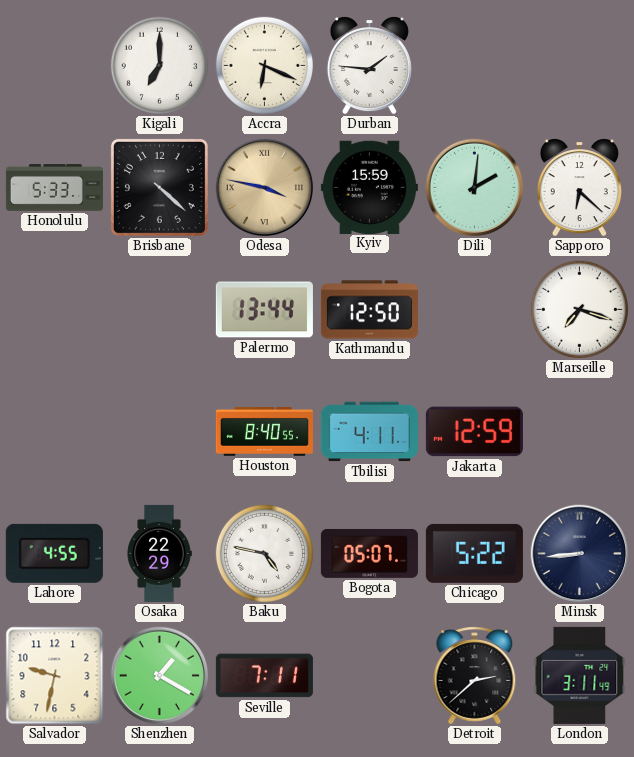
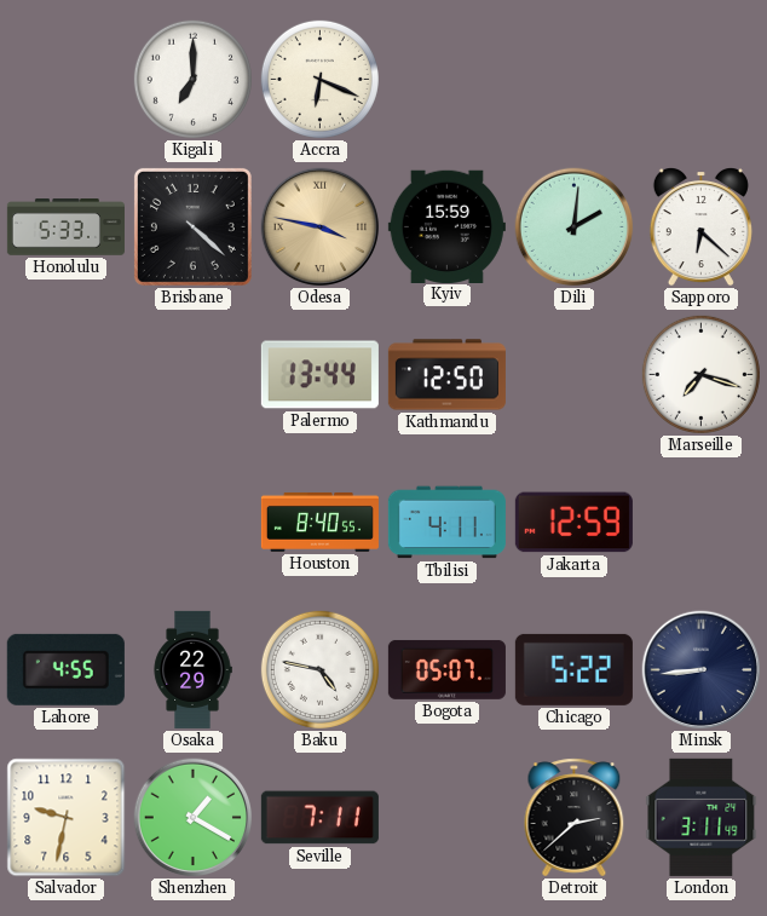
Durban: 1:46 -> none (369, 66)
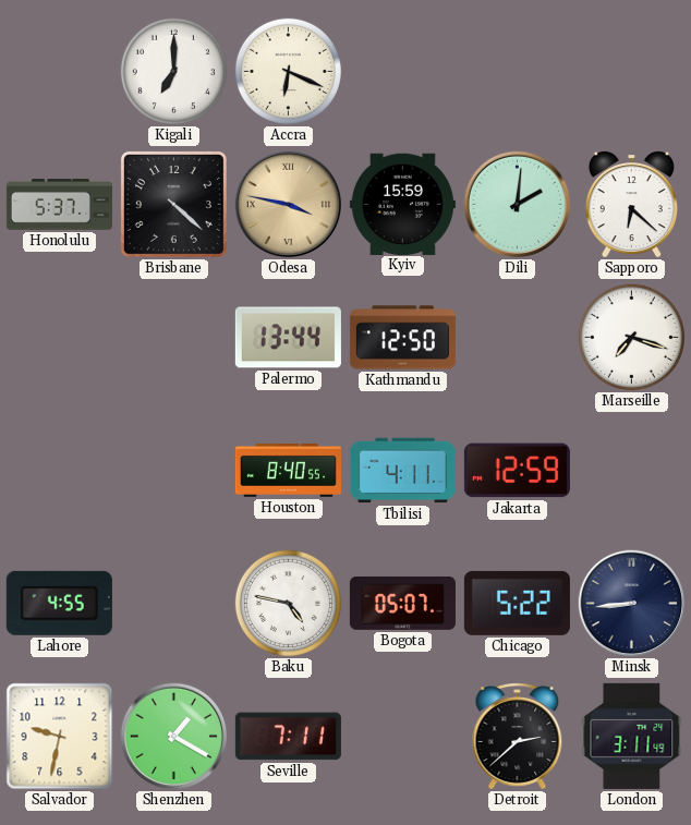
Honolulu: 5:33 -> 5:37 (59, 205)
Osaka: 22:29 -> none (192, 669)
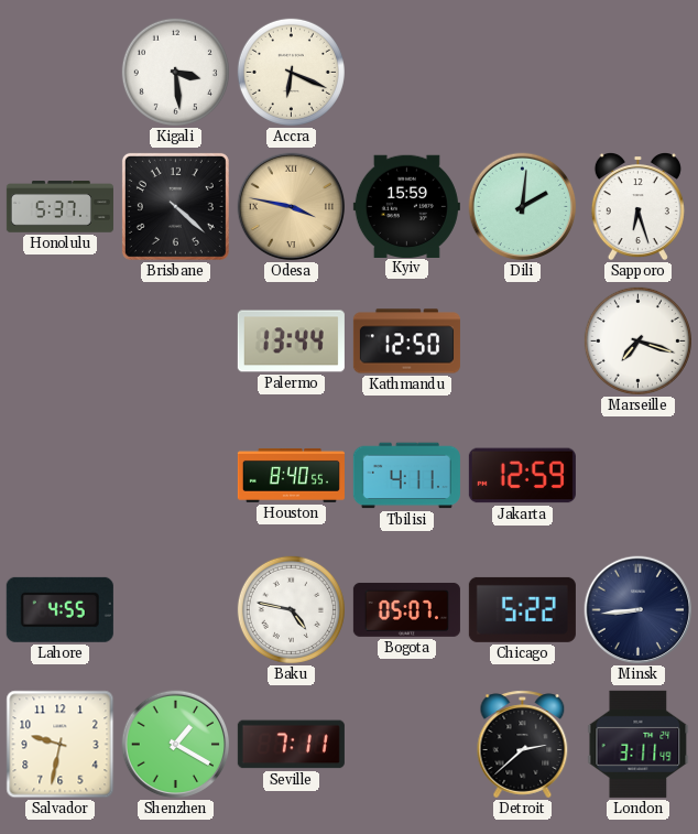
Kigali: 7:00 -> 3:29 (175, 72)
Sapporo: 6:22 -> 6:27 (637, 207)
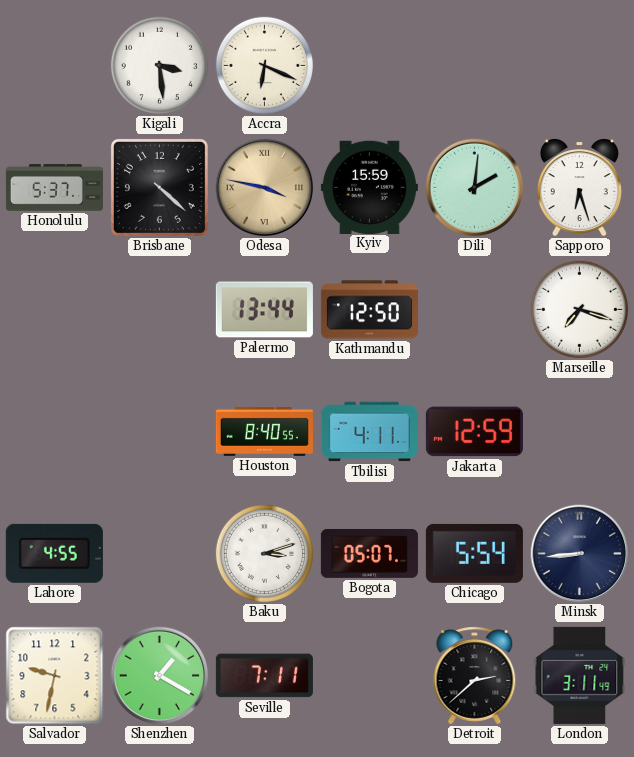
Baku: 4:47 -> 3:12 (264, 553)
Chicago: 5:22 -> 5:54 (474, 553)
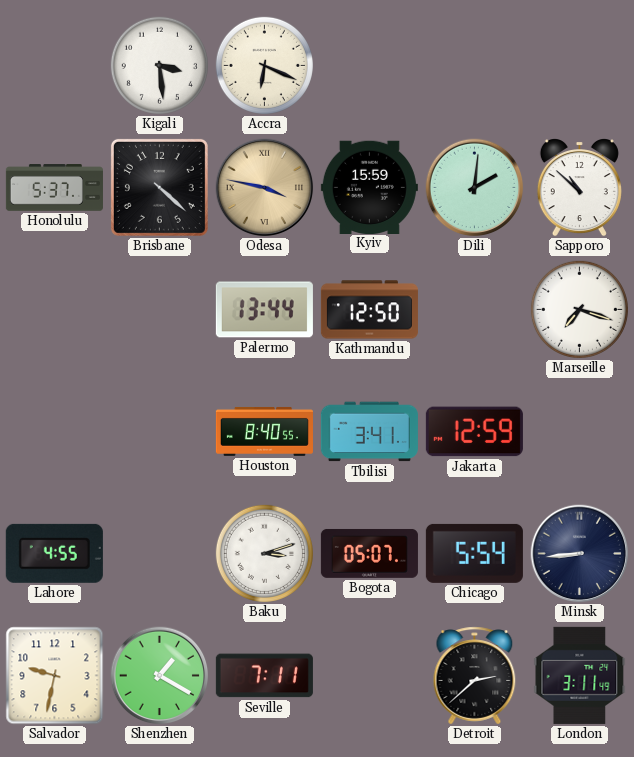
Sapporo: 6:27 -> 10:52 (579, 188)
Tbilisi: 4:11 -> 3:41 (369, 432)
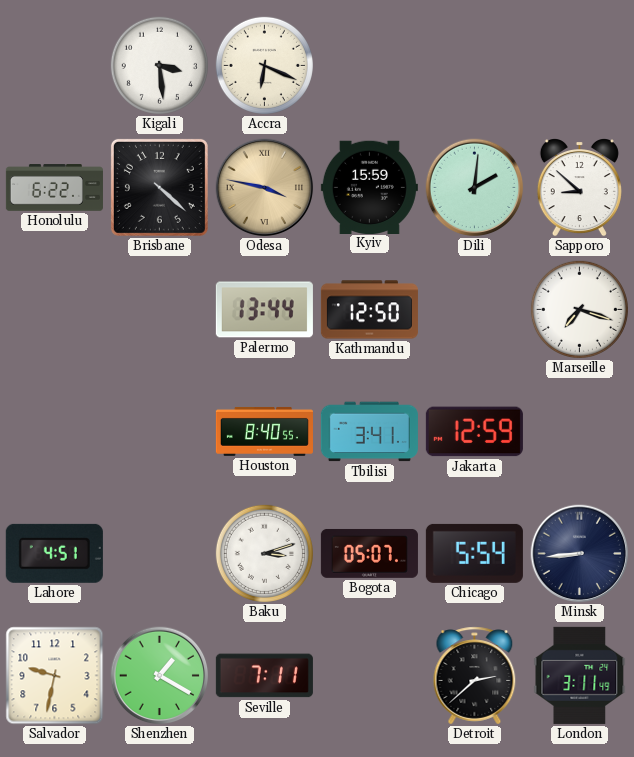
Honolulu: 5:37 -> 6:22 (54, 188)
Sapporo: 10:52 -> 8:52 (579, 188)
Lahore: 4:55 -> 4:51 (54, 553)
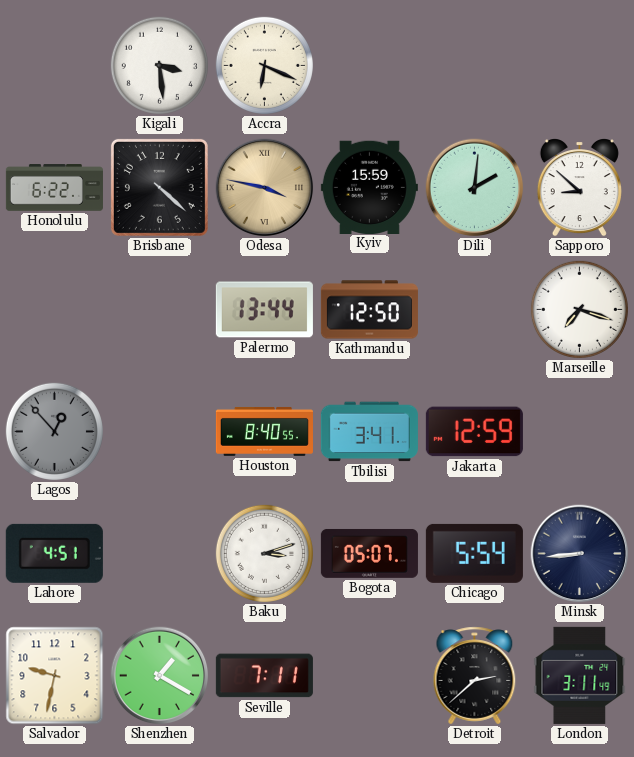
Lagos: none -> 12:53 (54, 431)
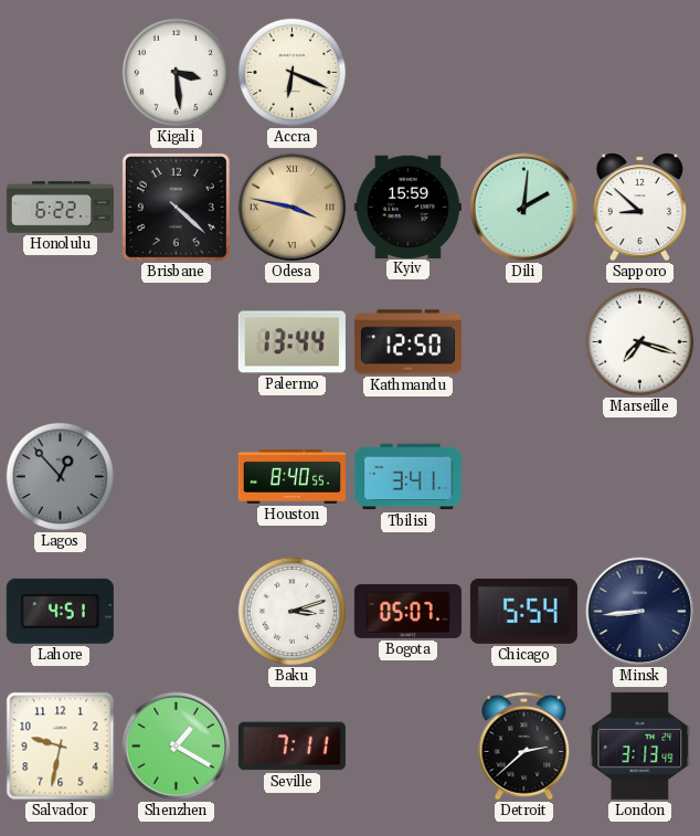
Jakarta: 12:59 -> none (474, 432)
London: 3:11 -> 3:13 (640, 745)
